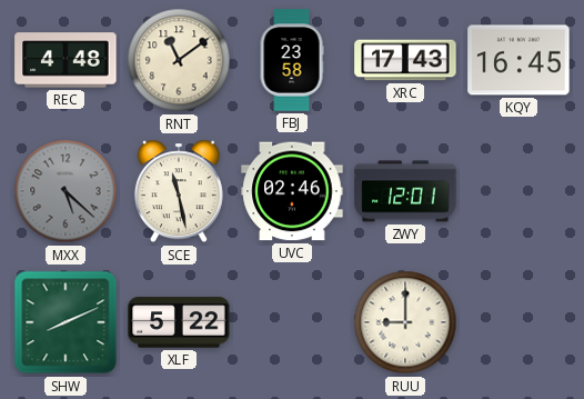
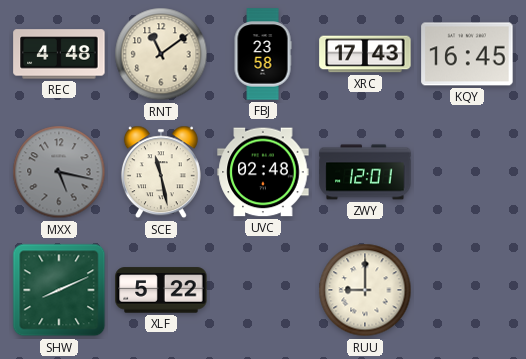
MXX: 5:22 -> 5:17 (59, 172)
UVC: 02:46 -> 02:48 (263, 172)
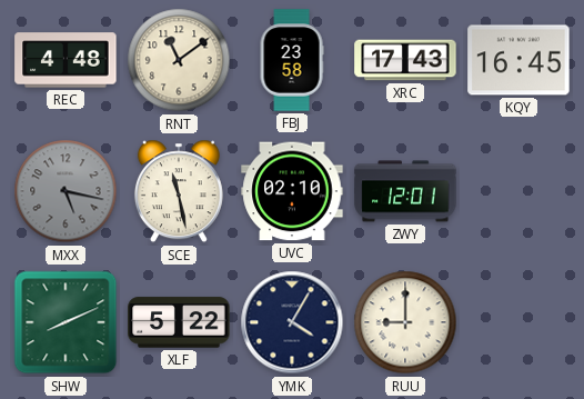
UVC: 02:48 -> 02:10 (292, 191)
YMK: none -> 4:05 (292, 322)
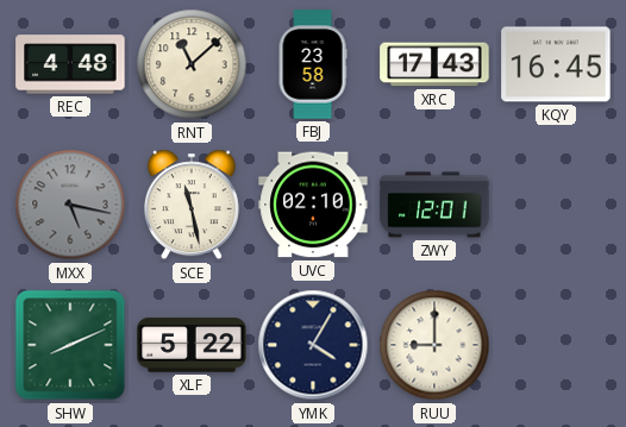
RNT: 11:09 -> 11:08 (192, 64)
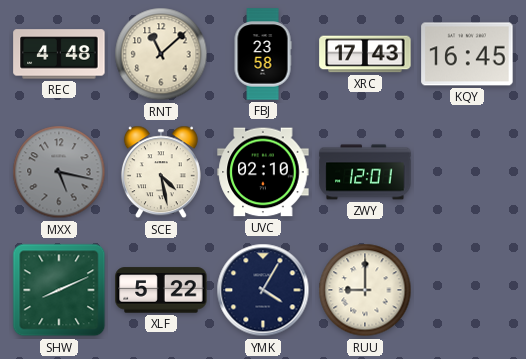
SCE: 11:28 -> 4:28 (161, 172)
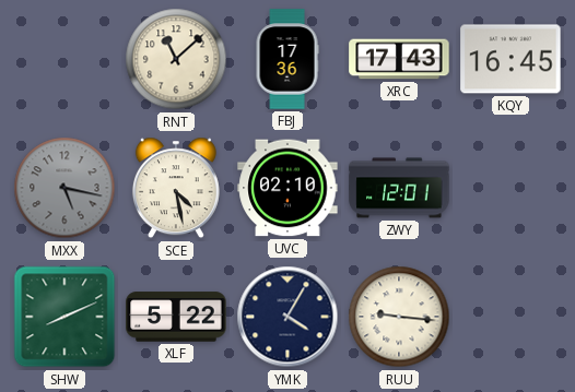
REC: 4:48 -> none (59, 54)
FBJ: 23:58 -> 17:36 (287, 59)
RUU: 9:00 -> 9:16 (399, 317)
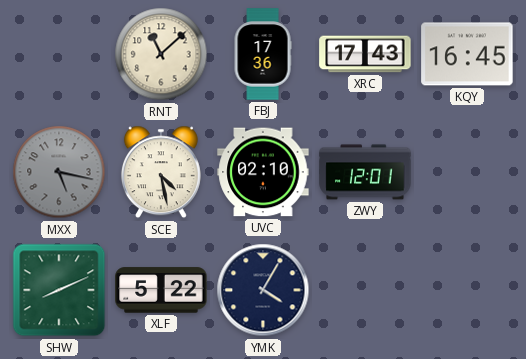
RUU: 9:16 -> none (399, 317)
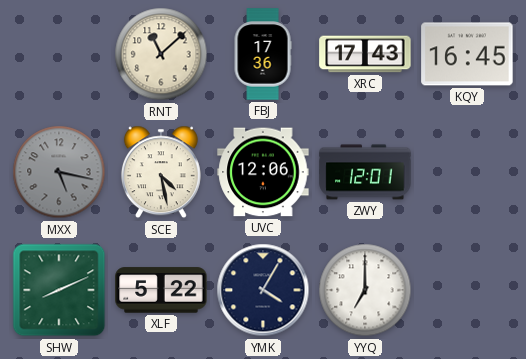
UVC: 02:10 -> 12:06 (263, 172)
YYQ: none -> 7:00 (365, 290)
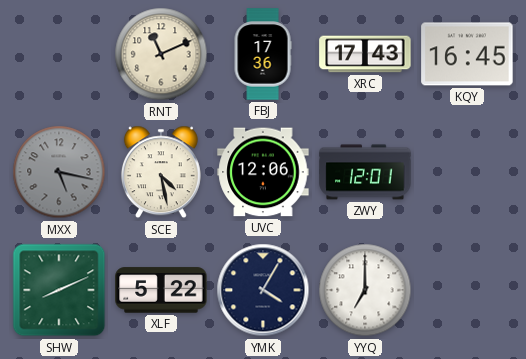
RNT: 11:08 -> 11:11 (161, 54)
